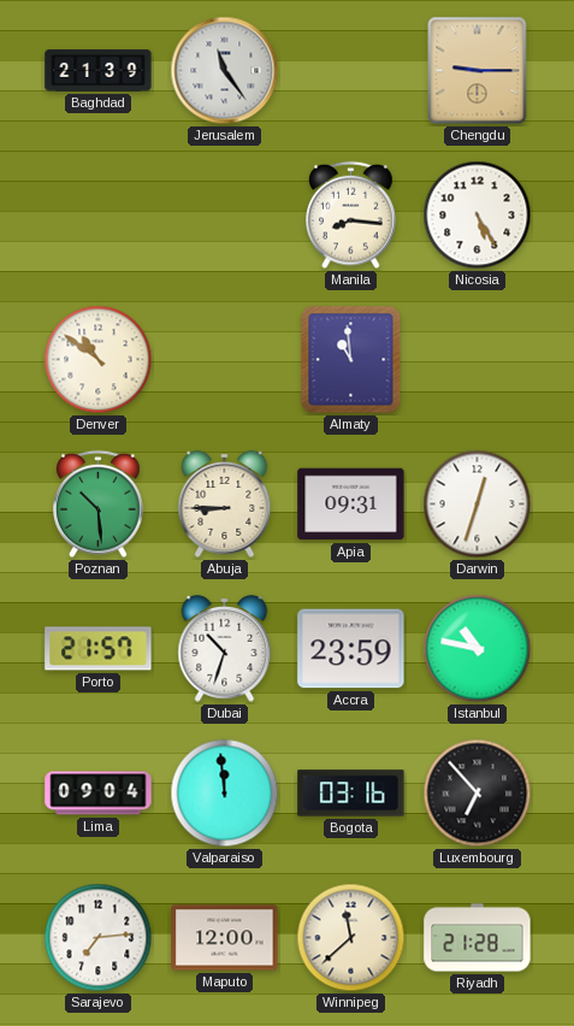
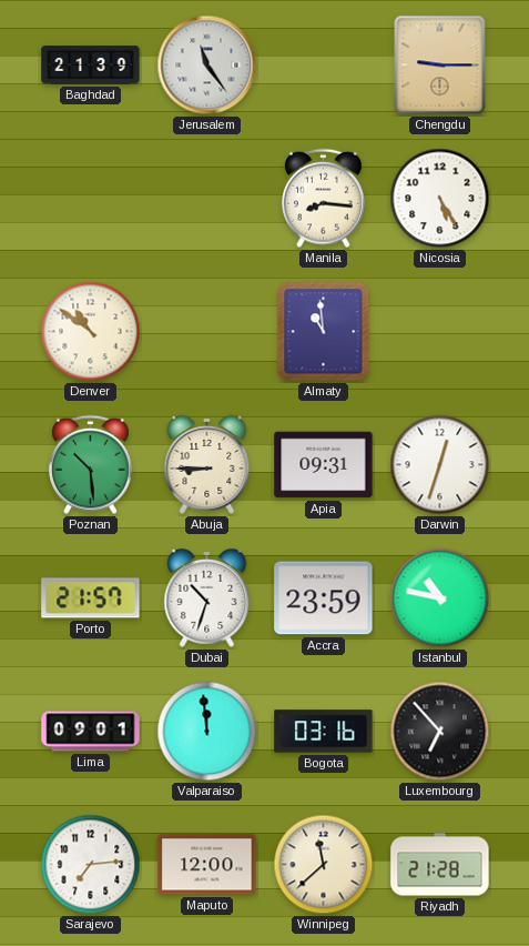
Lima: 09:04 -> 09:01 (91, 732)
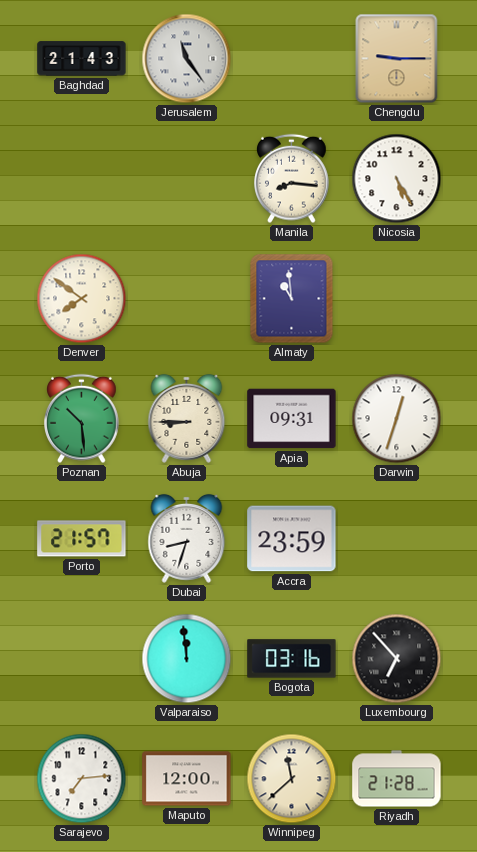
Baghdad: 21:39 -> 21:43 (82, 59)
Denver: 10:51 -> 7:51 (82, 299)
Dubai: 10:33 -> 8:33 (187, 538)
Istanbul: 10:47 -> none (440, 598)
Lima: 09:01 -> none (91, 732)
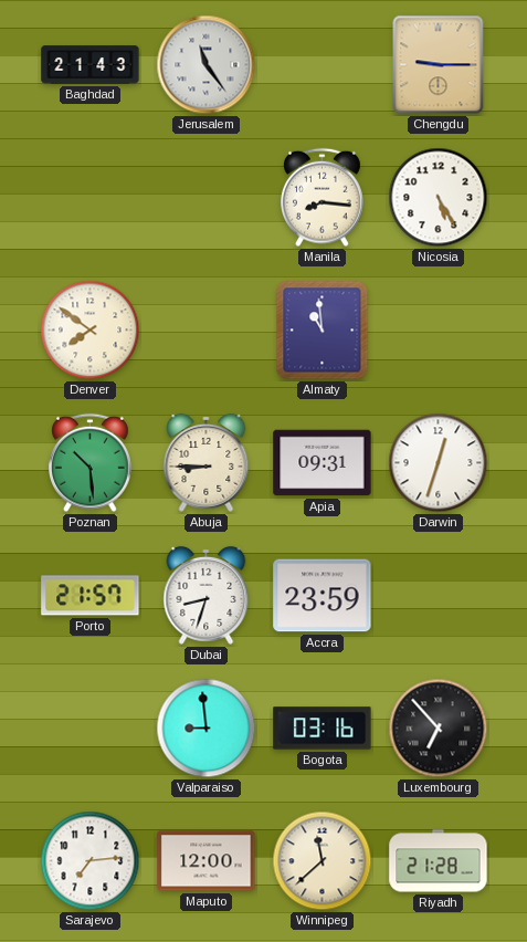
Valparaiso: 11:59 -> 8:59 (207, 729)
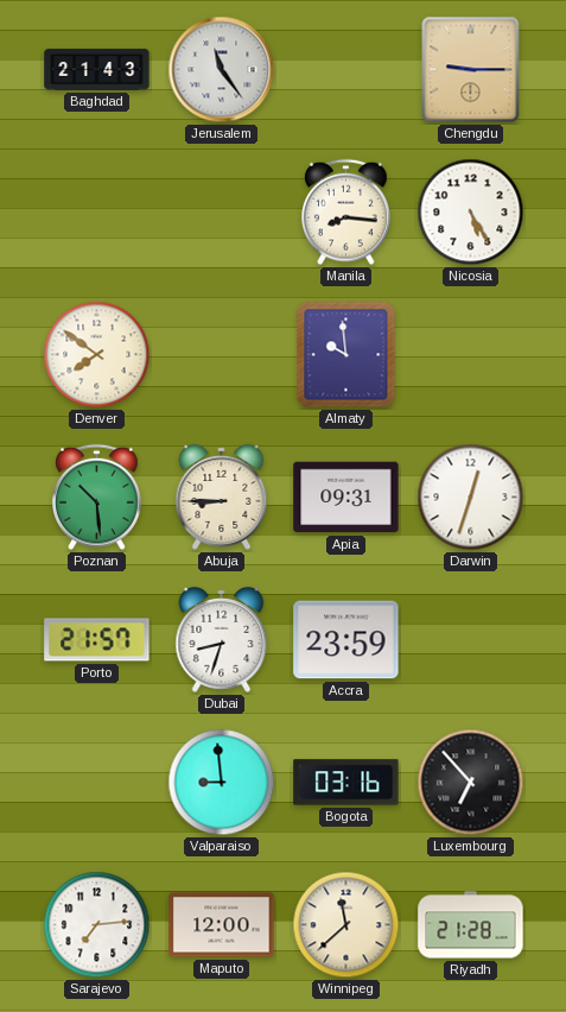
Almaty: 10:59 -> 9:59 (346, 355)
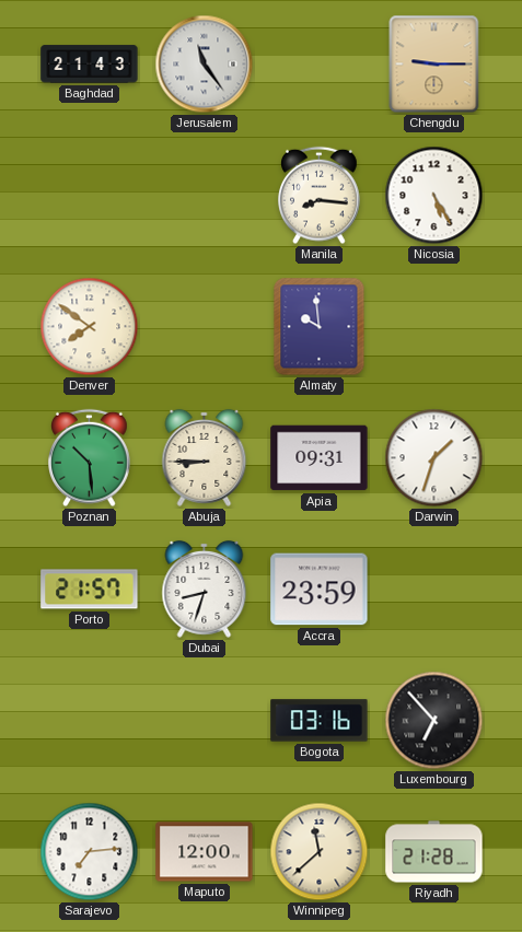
Darwin: 12:33 -> 1:33 (434, 458)
Valparaiso: 8:59 -> none (222, 783)
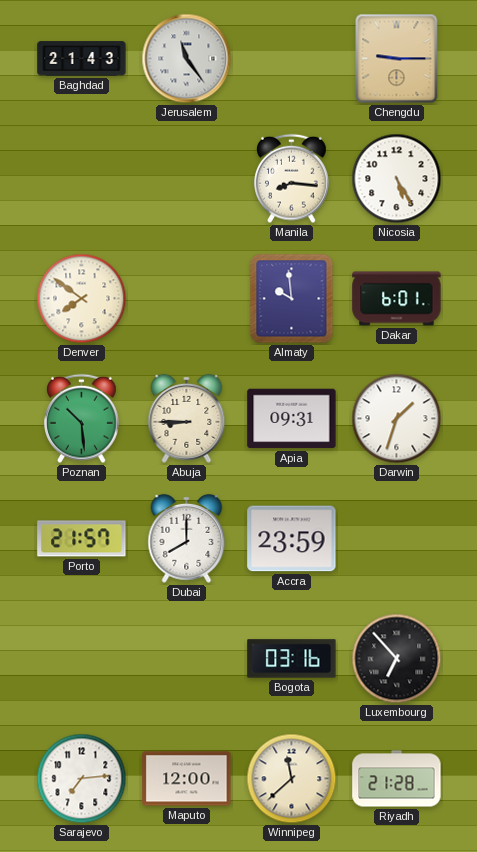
Dakar: none -> 6:01 (397, 299)
Dubai: 8:33 -> 8:00 (187, 538)
